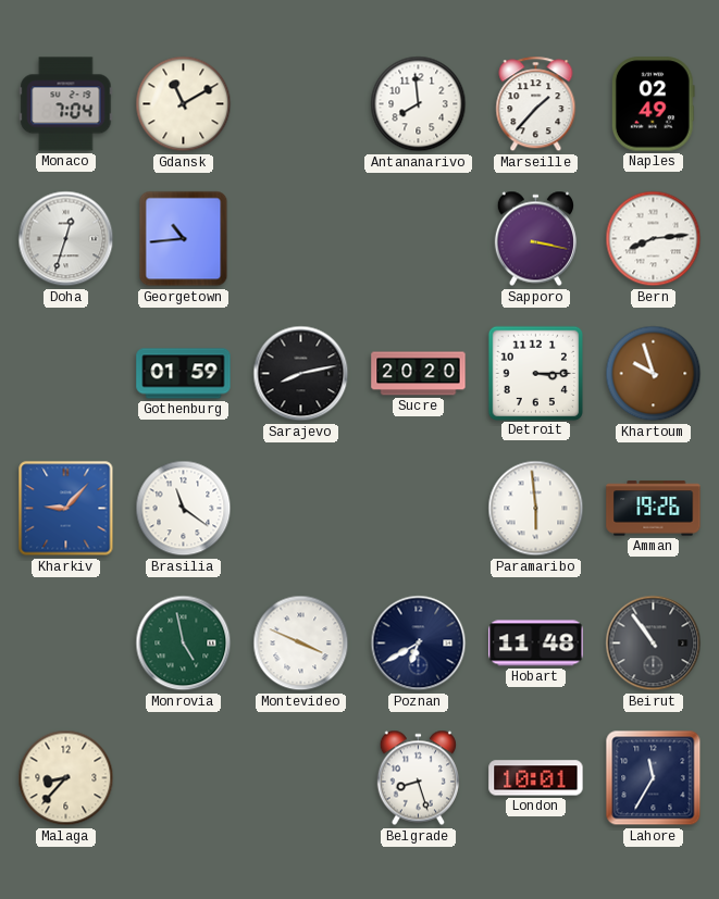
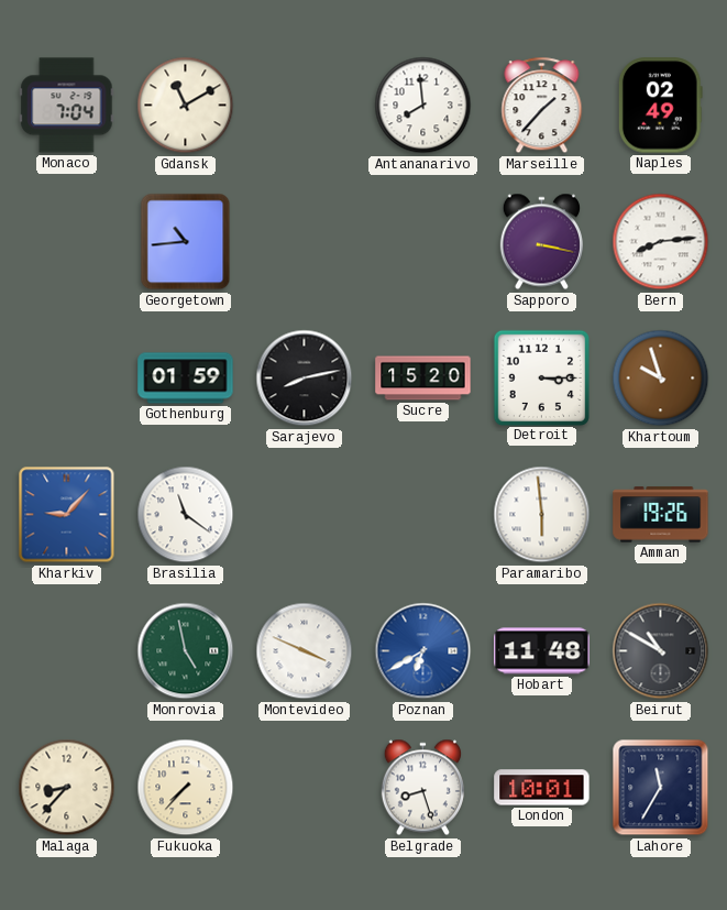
Doha: 12:33 -> none (66, 239)
Sucre: 20:20 -> 15:20 (423, 379)
Poznan dial: navy -> blue (423, 651)
Beirut: 10:54 -> 10:50 (661, 651)
Fukuoka: none -> 7:37 (186, 788)
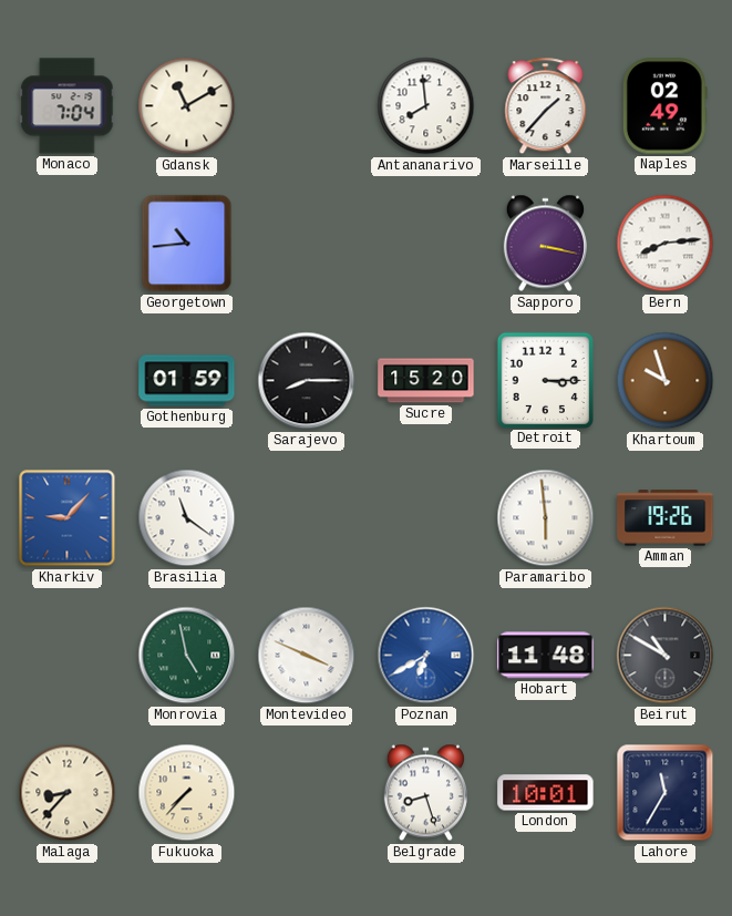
Sarajevo: 8:13 -> 8:15 (307, 381)
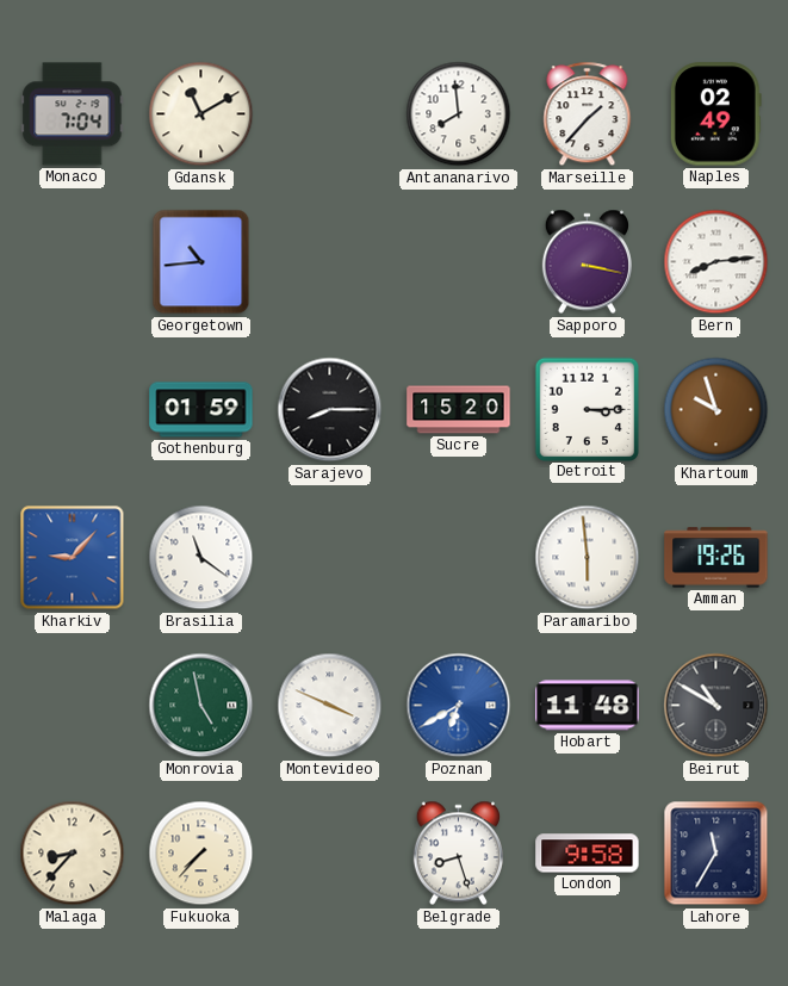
London: 10:01 -> 9:58 (588, 854)
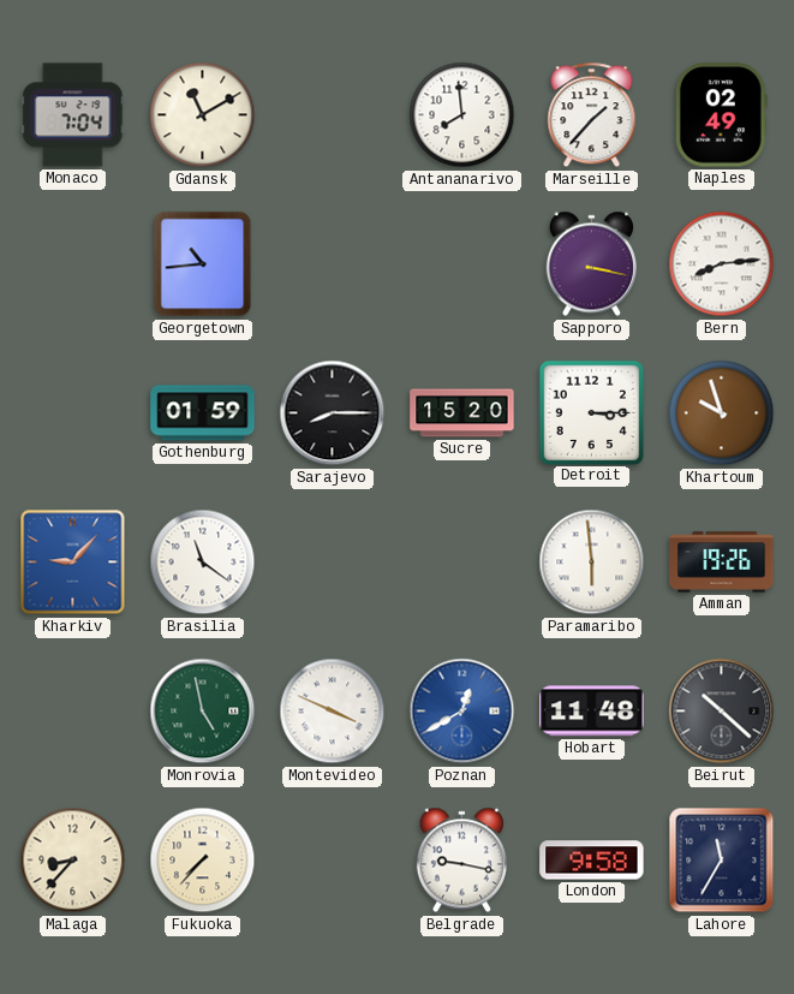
Poznan: 6:40 -> 12:40 (462, 712)
Beirut: 10:50 -> 10:22 (722, 712)
Belgrade: 8:27 -> 9:17 (461, 861)
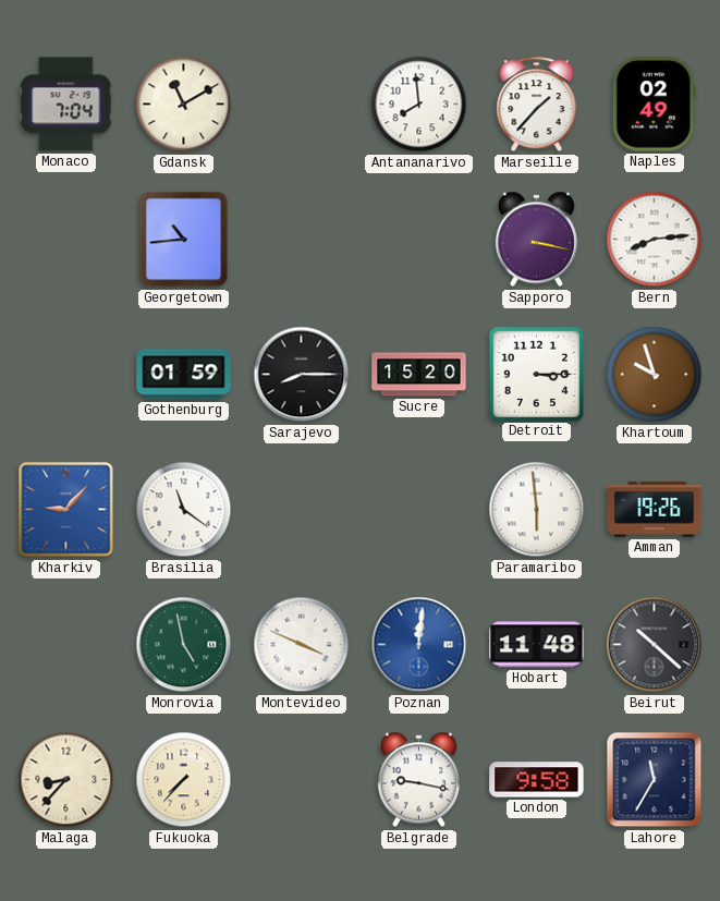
Poznan: 12:40 -> 12:01 (419, 645)
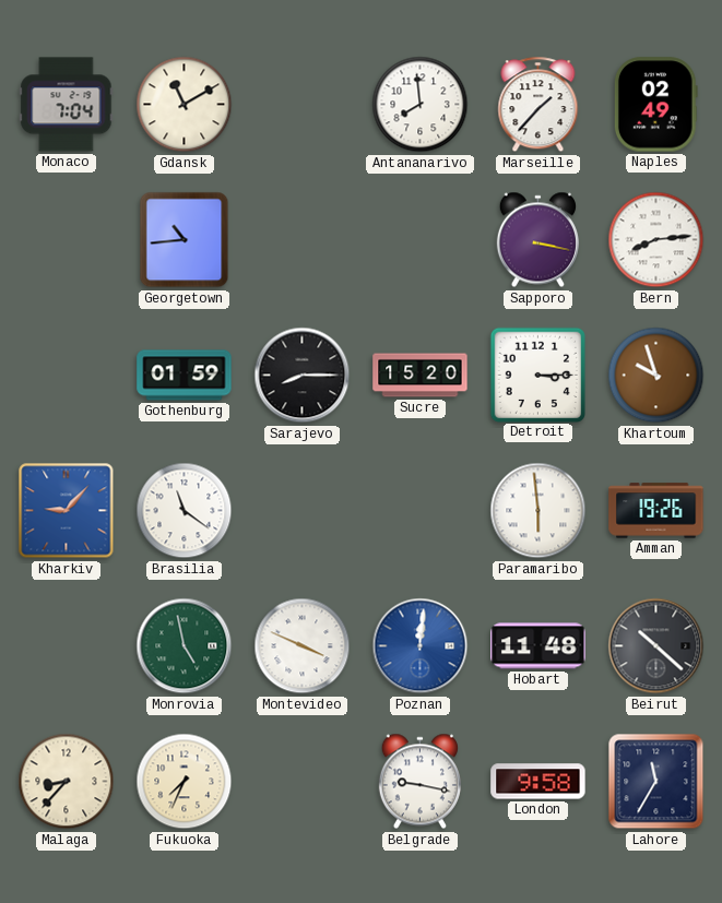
Fukuoka: 7:37 -> 7:34 (185, 782)
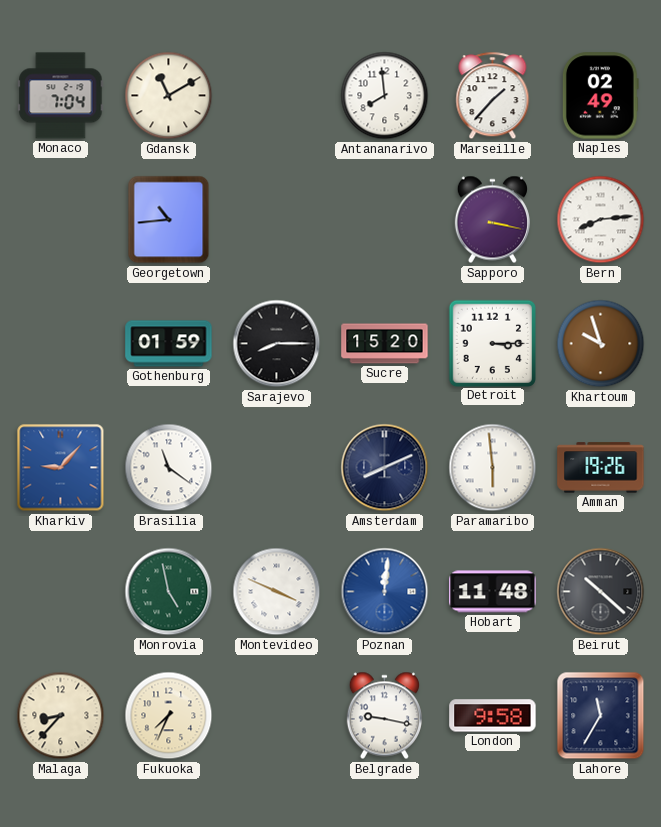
Amsterdam: none -> 8:11 (385, 468)
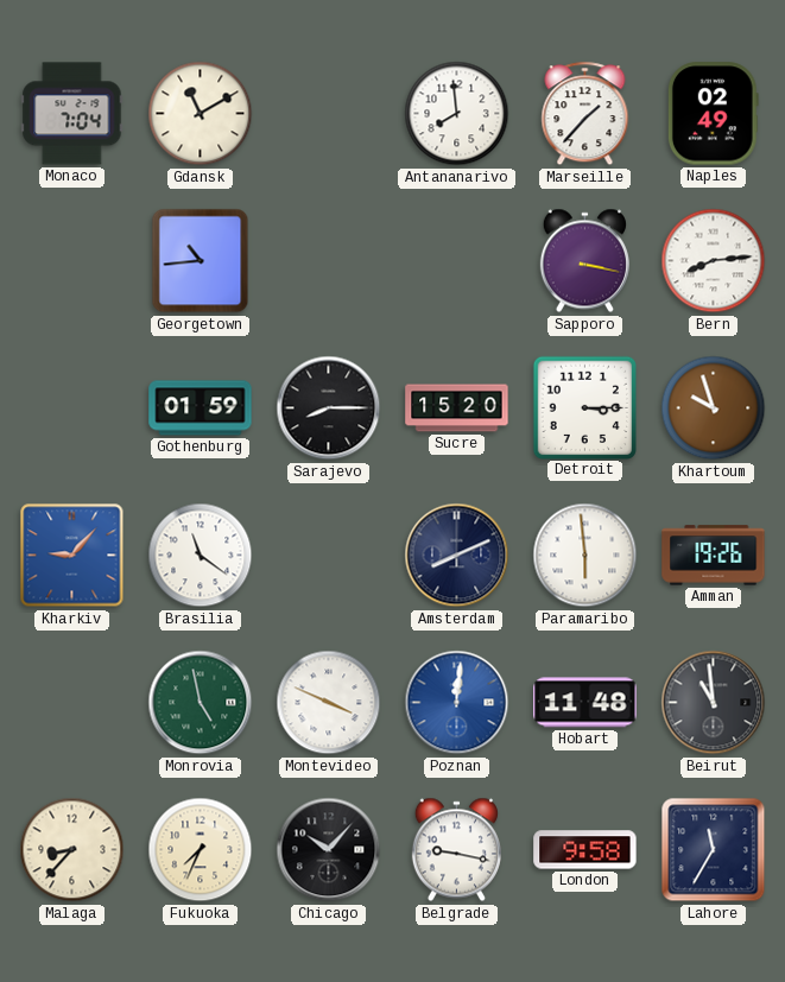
Beirut: 10:22 -> 10:59 (714, 703)
Chicago: none -> 10:07 (329, 850)
